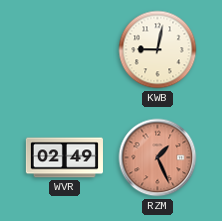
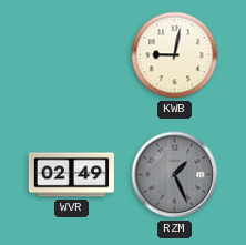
RZM dial: salmon -> grey (175, 175)
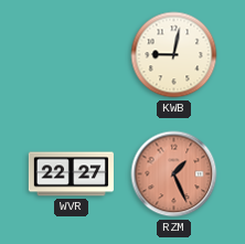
WVR: 02:49 -> 22:27 (71, 174)
RZM dial: grey -> salmon (174, 174)
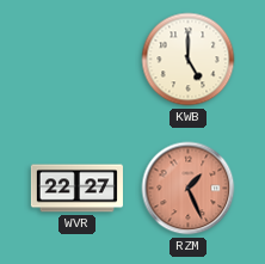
KWB: 9:02 -> 5:00 (189, 60)
